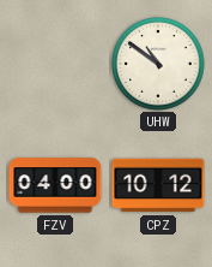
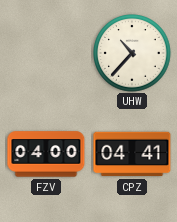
UHW: 10:51 -> 10:37 (132, 53)
CPZ: 10:12 -> 04:41 (132, 154)
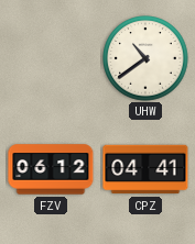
UHW: 10:37 -> 10:39 (145, 58)
FZV: 04:00 -> 06:12 (51, 169)
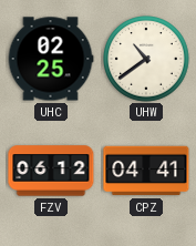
UHC: none -> 02:25 (51, 59)
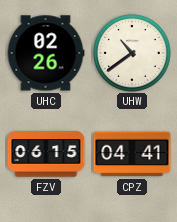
UHC: 02:25 -> 02:26 (46, 53)
FZV: 06:12 -> 06:15 (46, 154)
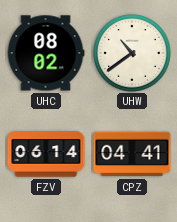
UHC: 02:26 -> 08:02 (46, 53)
FZV: 06:15 -> 06:14 (46, 154)
